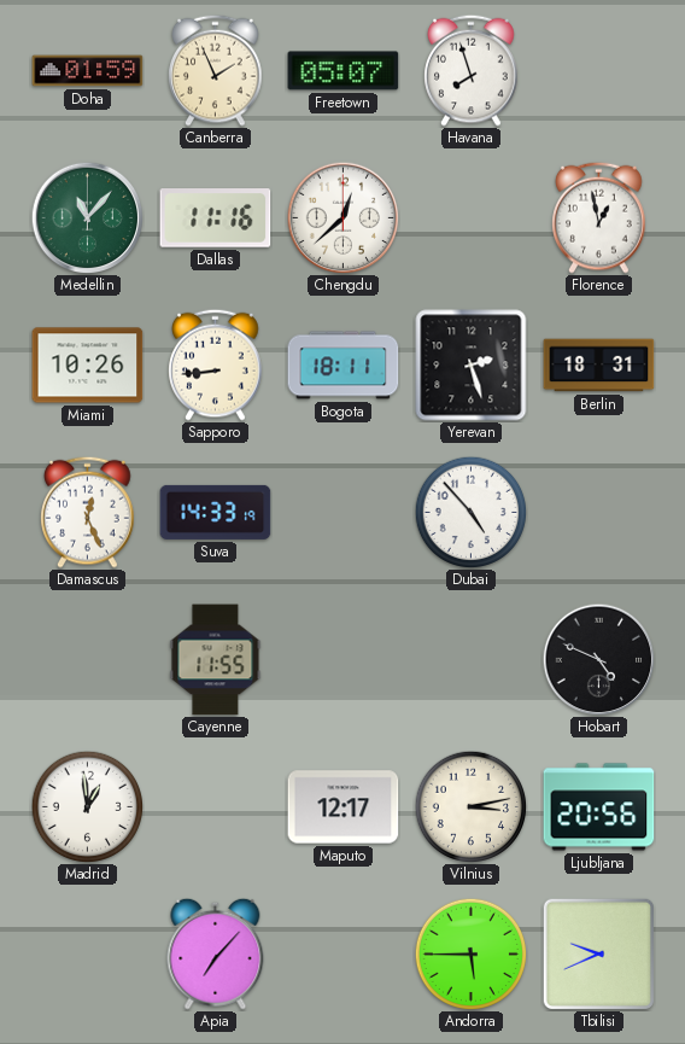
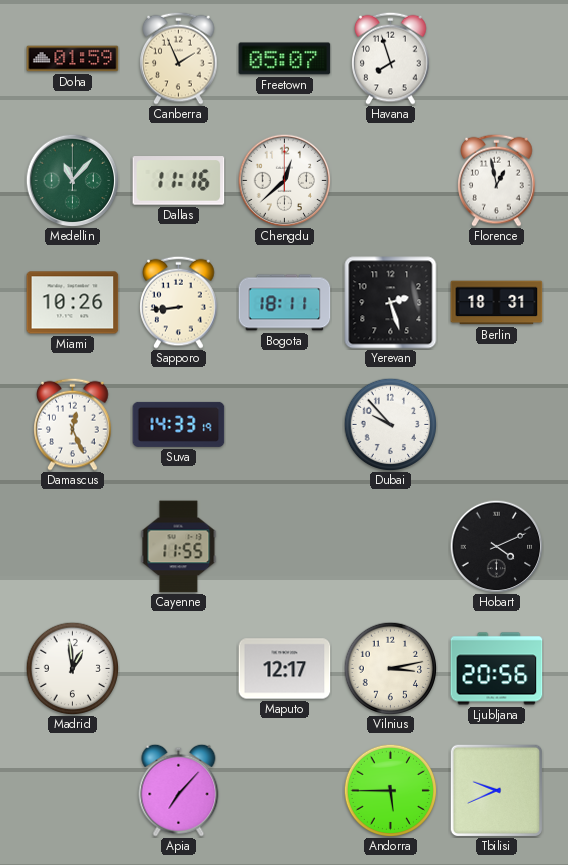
Dubai: 4:53 -> 9:53 (390, 424)
Hobart: 4:49 -> 4:11 (496, 546)
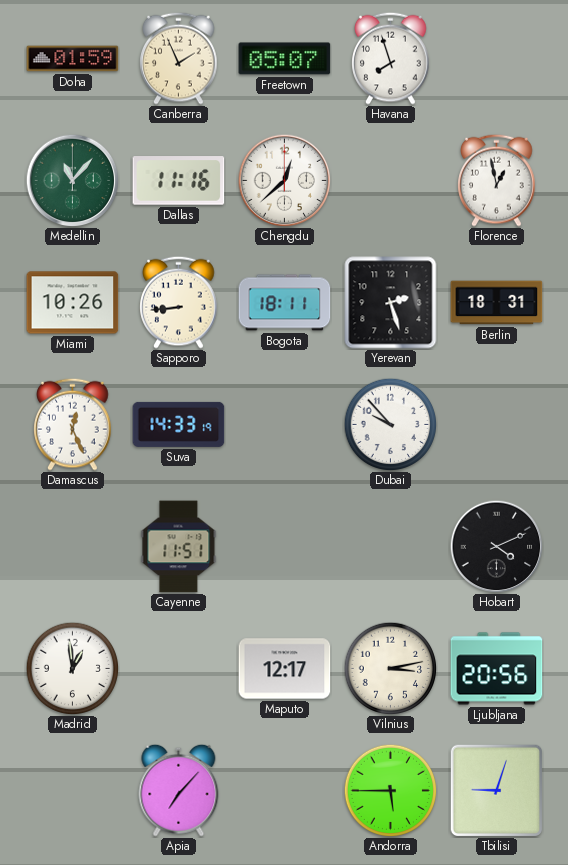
Cayenne: 11:55 -> 11:51 (179, 547)
Tbilisi: 9:41 -> 9:03 (496, 790)
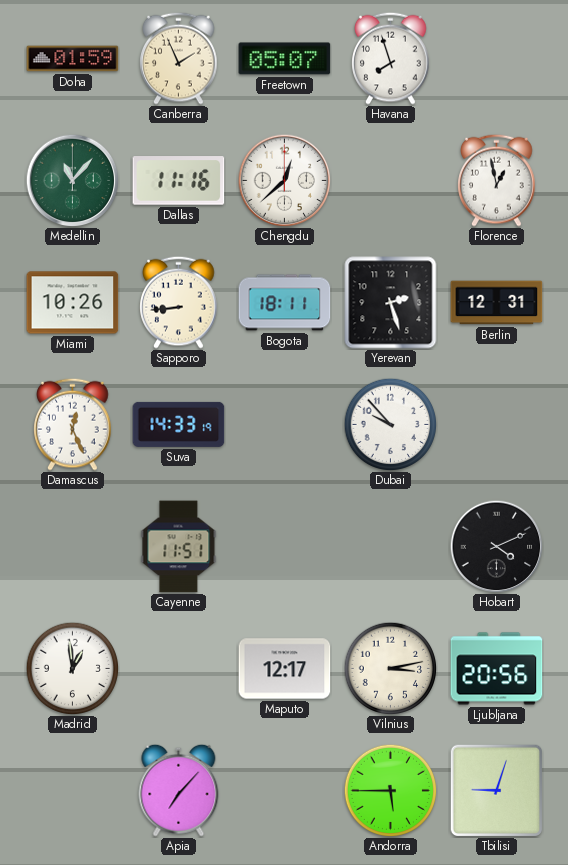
Berlin: 18:31 -> 12:31 (497, 303)
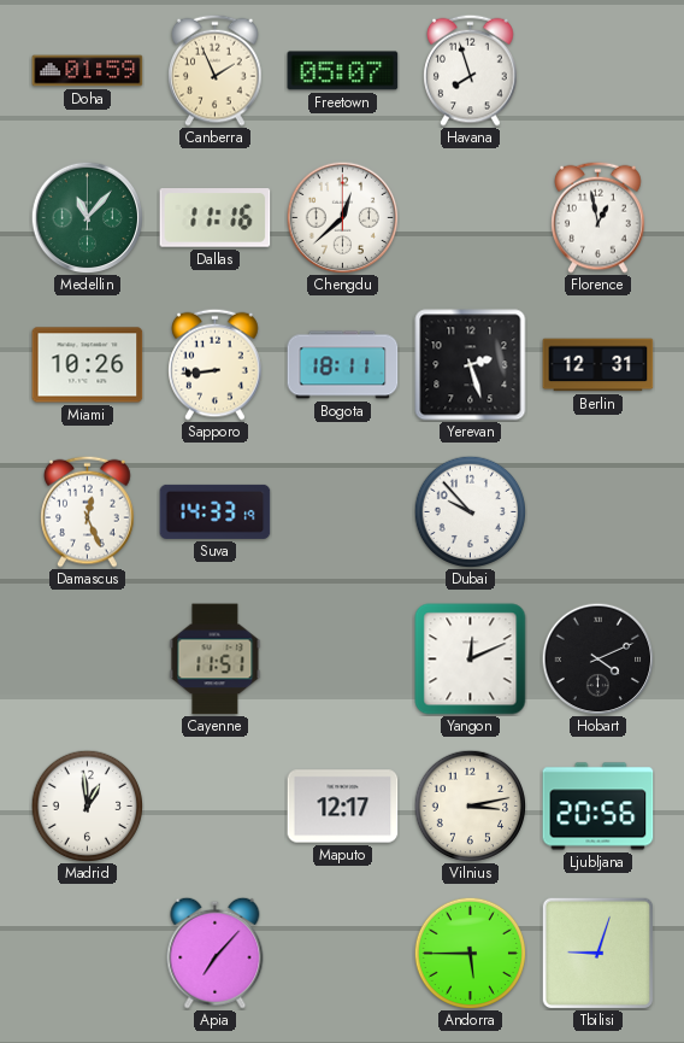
Yangon: none -> 12:11 (471, 660)
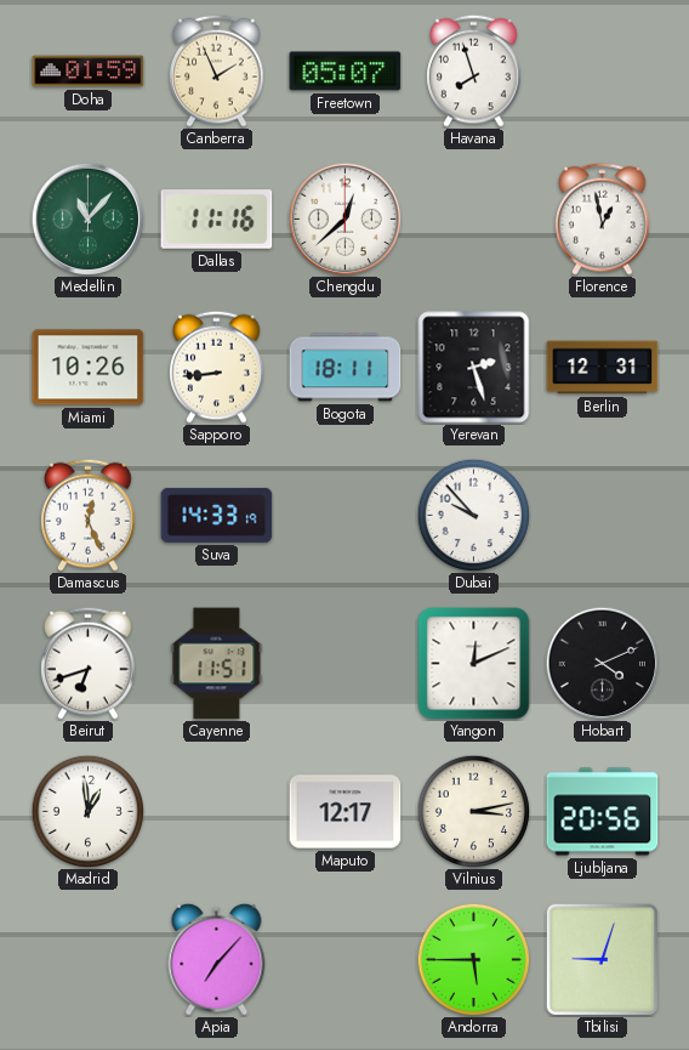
Beirut: none -> 6:42 (89, 663)
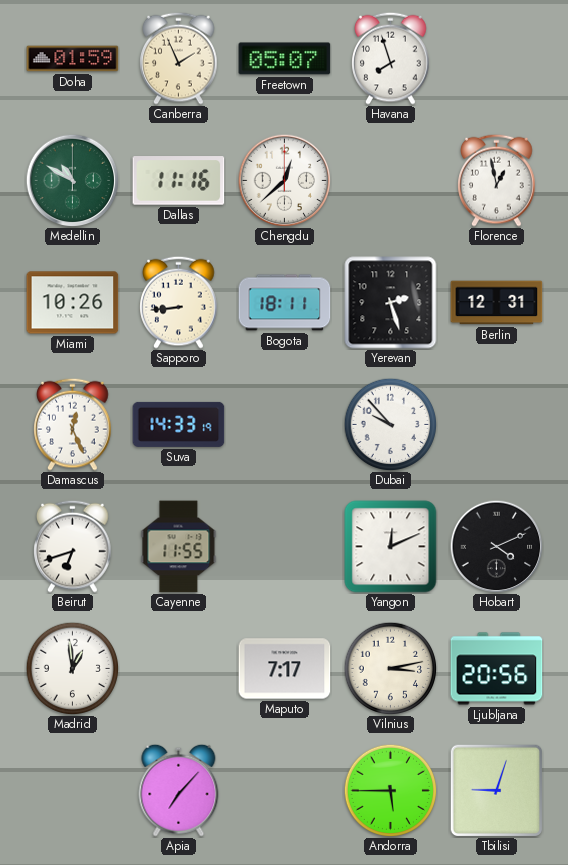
Medellin: 11:07 -> 10:50 (72, 180)
Cayenne: 11:51 -> 11:55 (179, 547)
Maputo: 12:17 -> 7:17 (285, 669)
